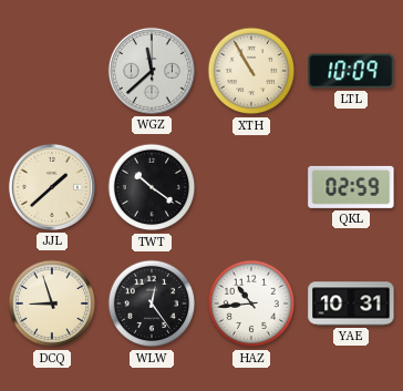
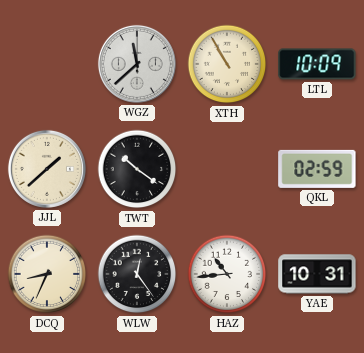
DCQ: 8:57 -> 8:34 (47, 274)
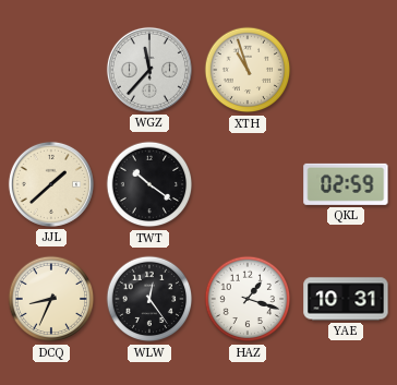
WGZ: 11:38 -> 11:37 (149, 70)
XTH: 10:55 -> 10:57 (248, 70)
LTL: 10:09 -> none (317, 64)
HAZ: 10:44 -> 1:18 (248, 299)
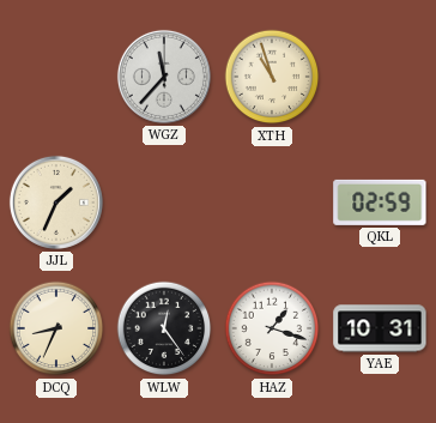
JJL: 1:38 -> 1:34 (56, 203)
TWT: 10:21 -> none (149, 184)
